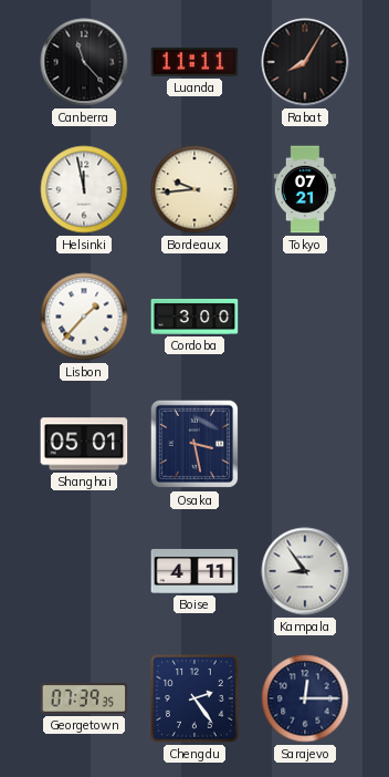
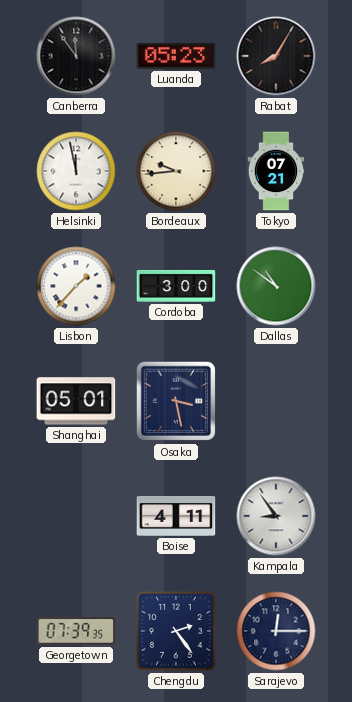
Canberra: 11:23 -> 11:54 (76, 56)
Luanda: 11:11 -> 05:23 (176, 56)
Dallas: none -> 10:51 (276, 286)
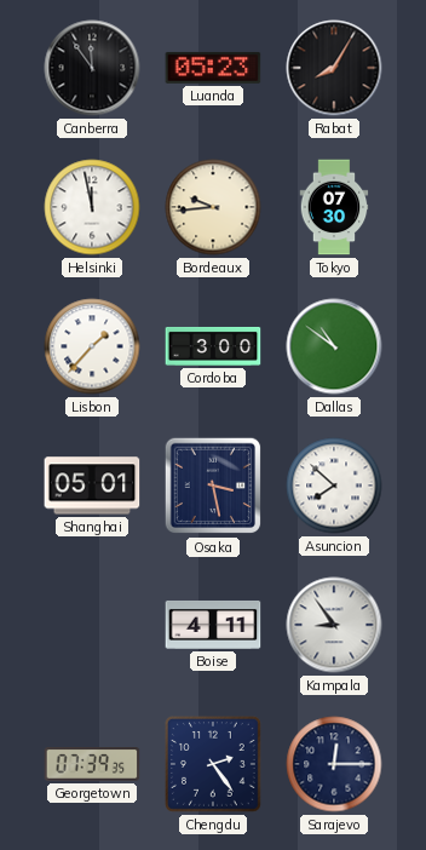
Tokyo: 07:21 -> 07:30 (334, 207)
Asuncion: none -> 7:52 (334, 486)
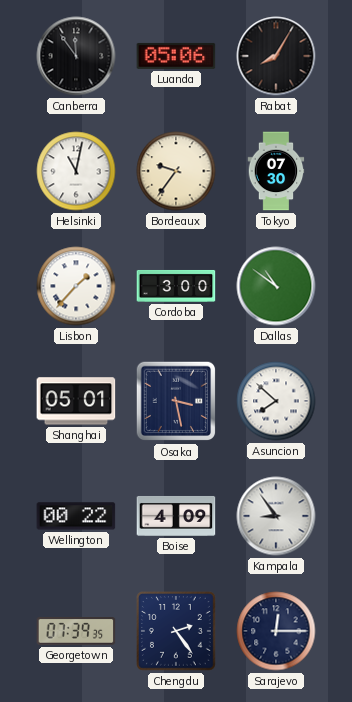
Luanda: 05:23 -> 05:06 (176, 56)
Helsinki: 11:58 -> 11:02 (76, 171)
Bordeaux: 9:44 -> 9:36 (176, 171)
Wellington: none -> 00:22 (76, 516)
Boise: 4:11 -> 4:09 (176, 516)
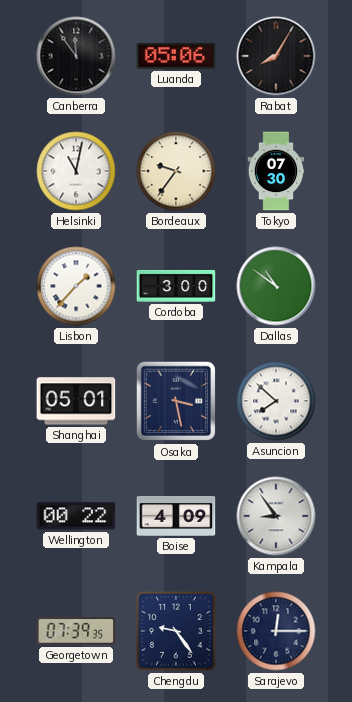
Chengdu: 2:24 -> 9:24 (177, 632)
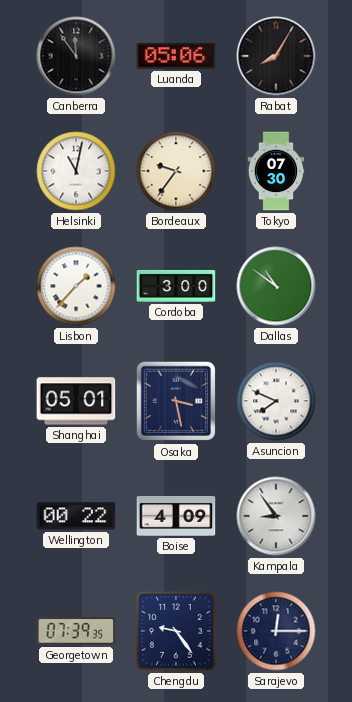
Asuncion: 7:52 -> 7:49 (276, 401)
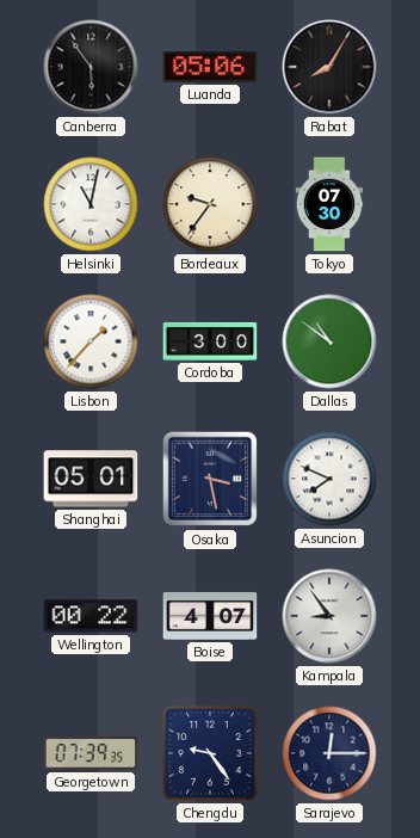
Canberra: 11:54 -> 5:54 (91, 67)
Boise: 4:09 -> 4:07 (210, 616)
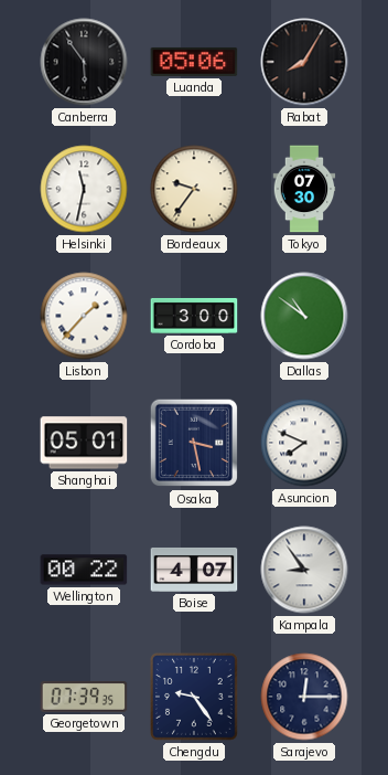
Helsinki: 11:02 -> 11:32 (84, 189)
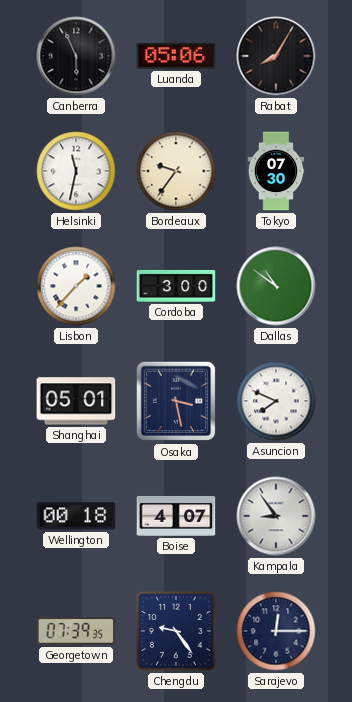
Canberra: 5:54 -> 5:56 (76, 56)
Wellington: 00:22 -> 00:18 (76, 516)
